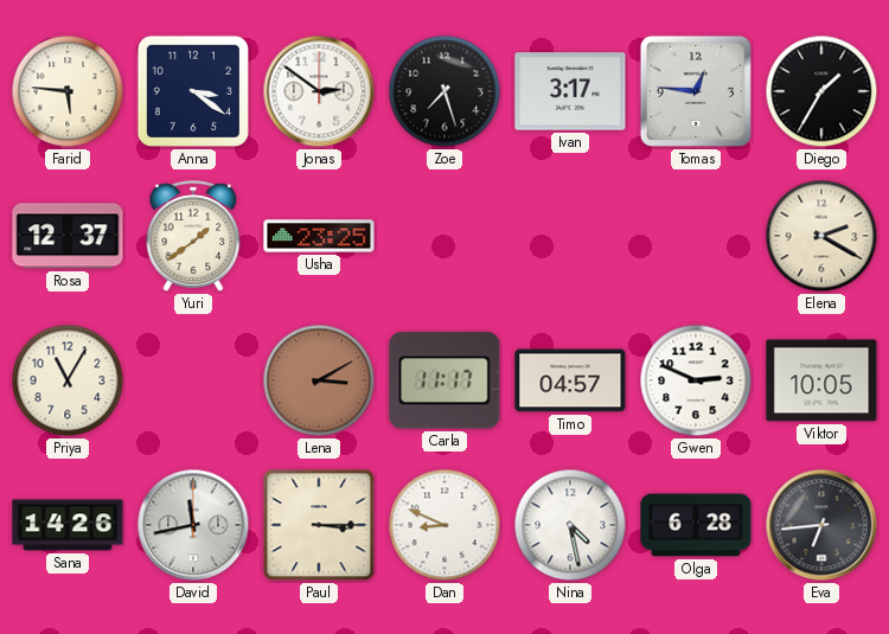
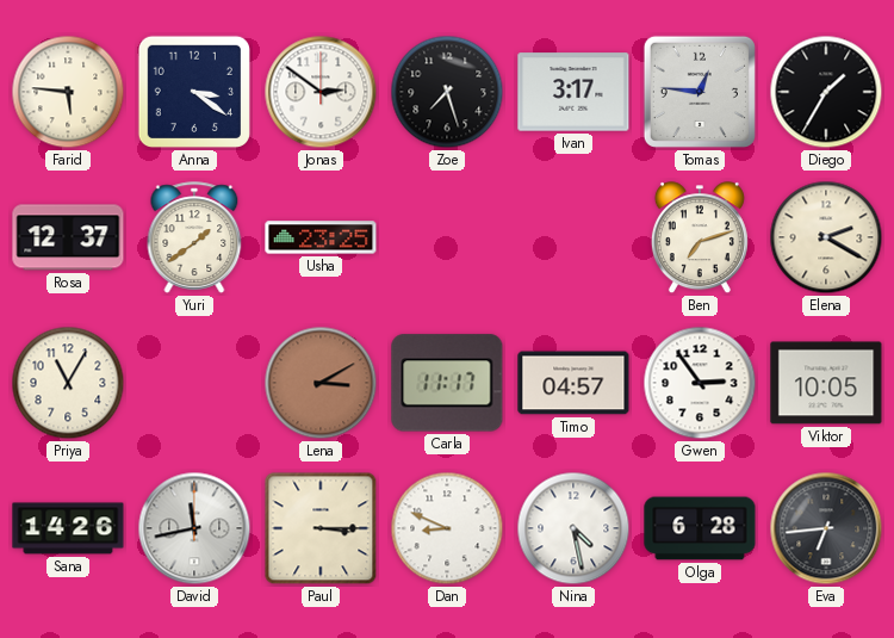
Ben: none -> 7:12 (700, 239)
Gwen: 2:49 -> 2:54 (700, 383)
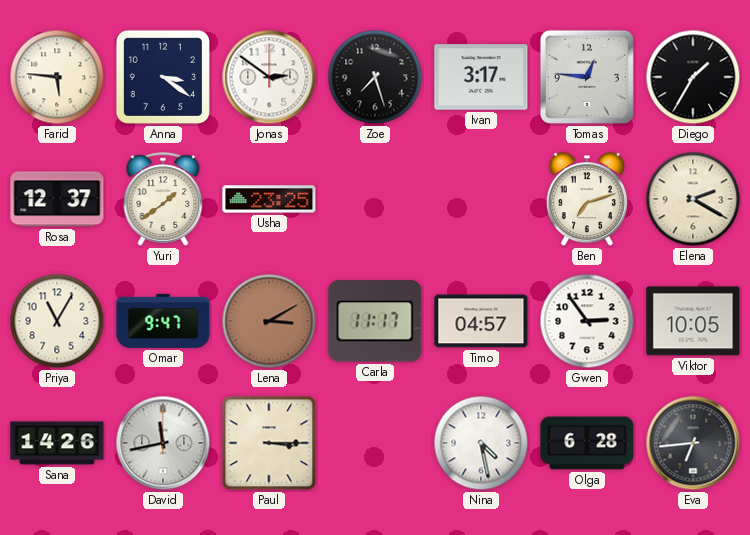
Omar: none -> 9:47 (163, 321)
Dan: 8:49 -> none (447, 528)
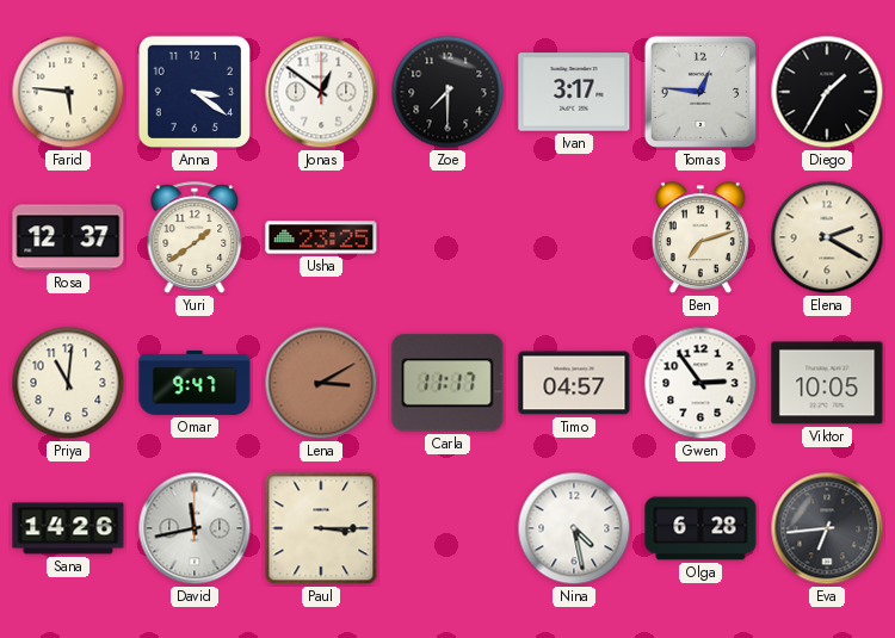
Jonas: 2:51 -> 12:51 (321, 92)
Zoe: 7:27 -> 7:30 (447, 92)
Priya: 11:05 -> 11:01 (68, 383)
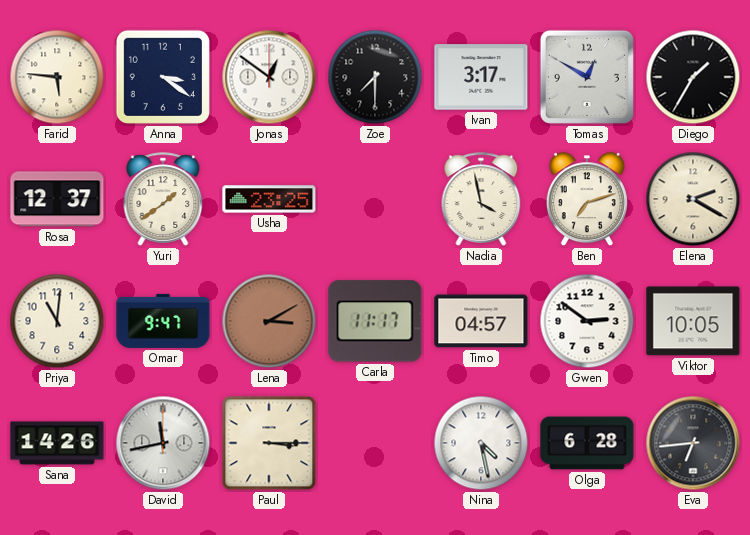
Tomas: 12:46 -> 12:50 (587, 77)
Nadia: none -> 3:58 (481, 199)
Gwen: 2:54 -> 2:51 (587, 321)
